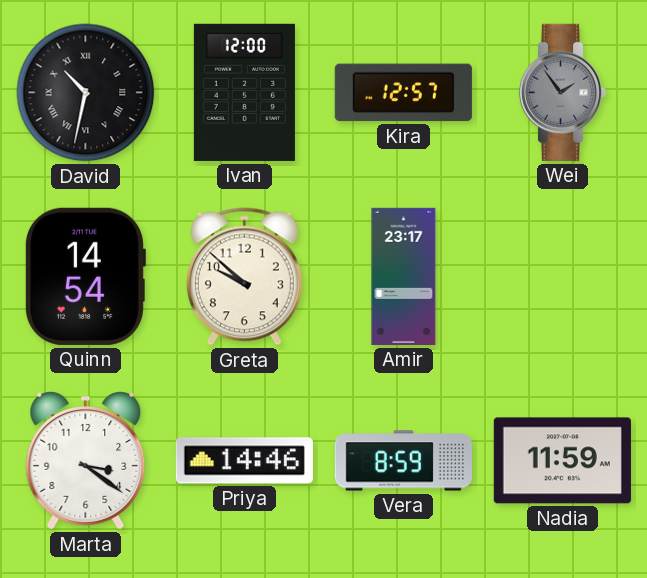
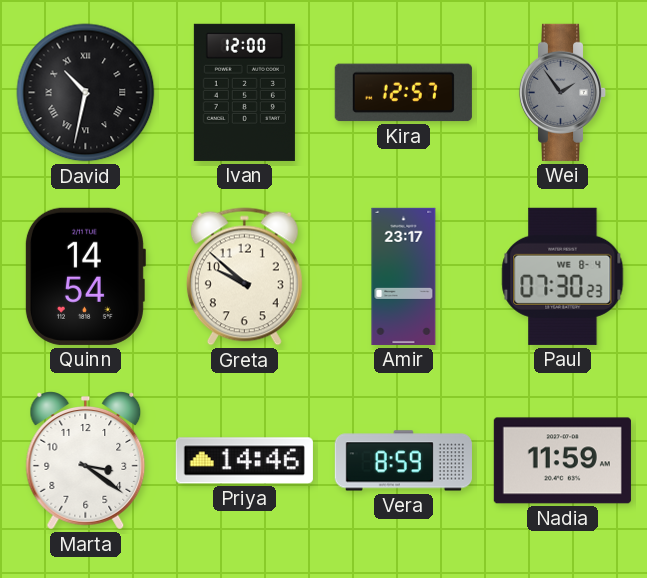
Paul: none -> 07:30 (563, 276)
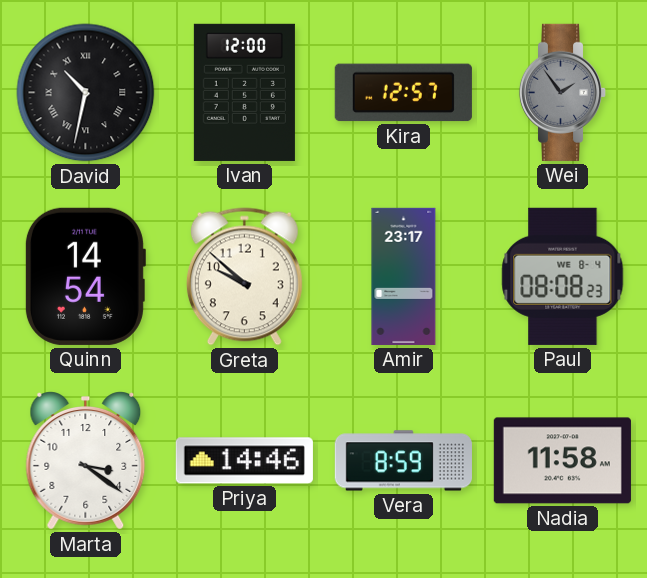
Paul: 07:30 -> 08:08 (563, 276)
Nadia: 11:59 -> 11:58 (562, 461)
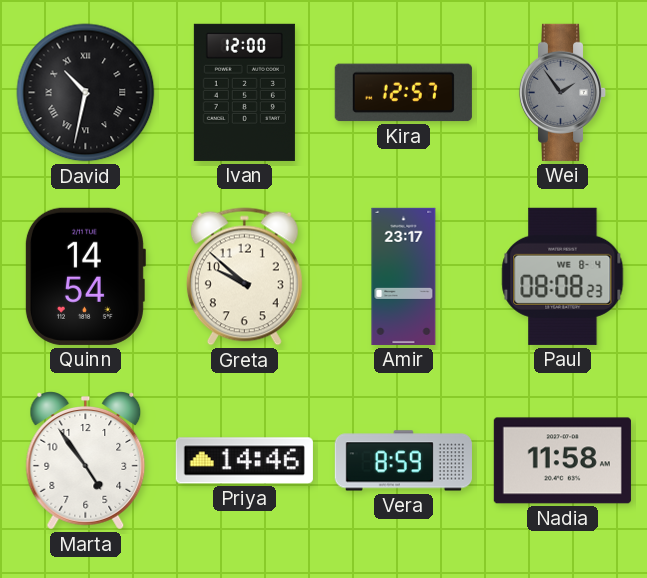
Marta: 3:21 -> 4:54 (86, 461)
